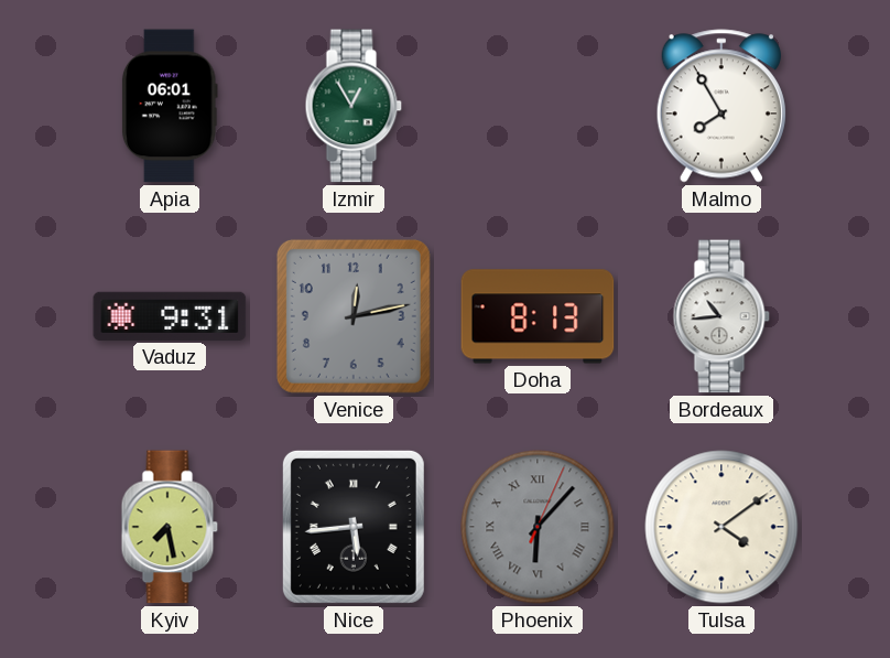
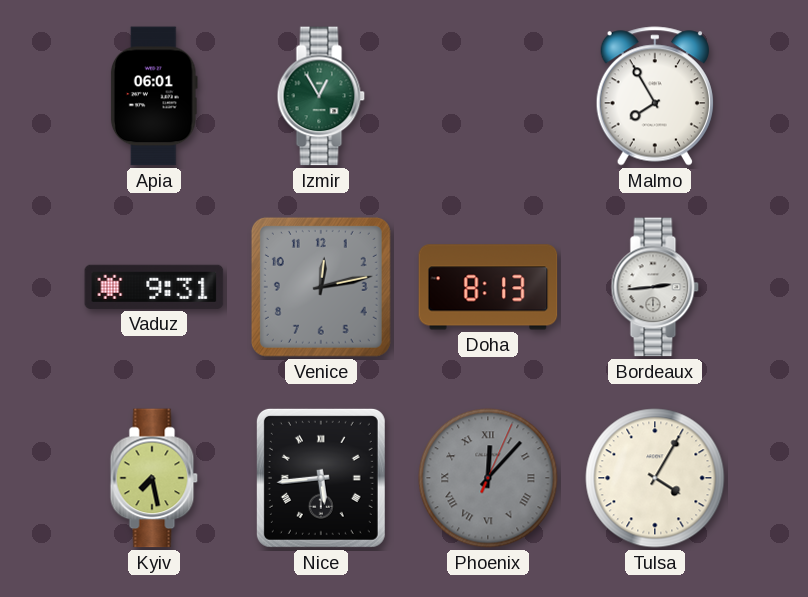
Bordeaux: 10:44 -> 2:44 (655, 287)
Phoenix: 6:07 -> 12:07 (488, 478)
Tulsa: 4:09 -> 4:05 (655, 478)
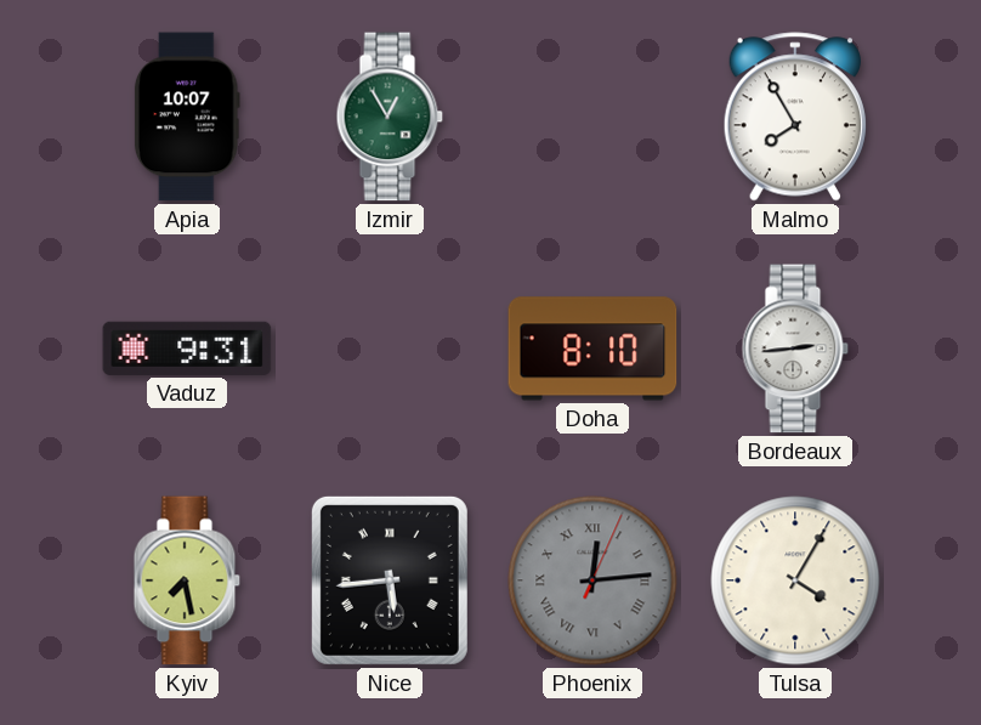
Apia: 06:01 -> 10:07 (187, 117)
Venice: 12:13 -> none (321, 287)
Doha: 8:13 -> 8:10 (592, 349)
Phoenix: 12:07 -> 12:14 (592, 580)
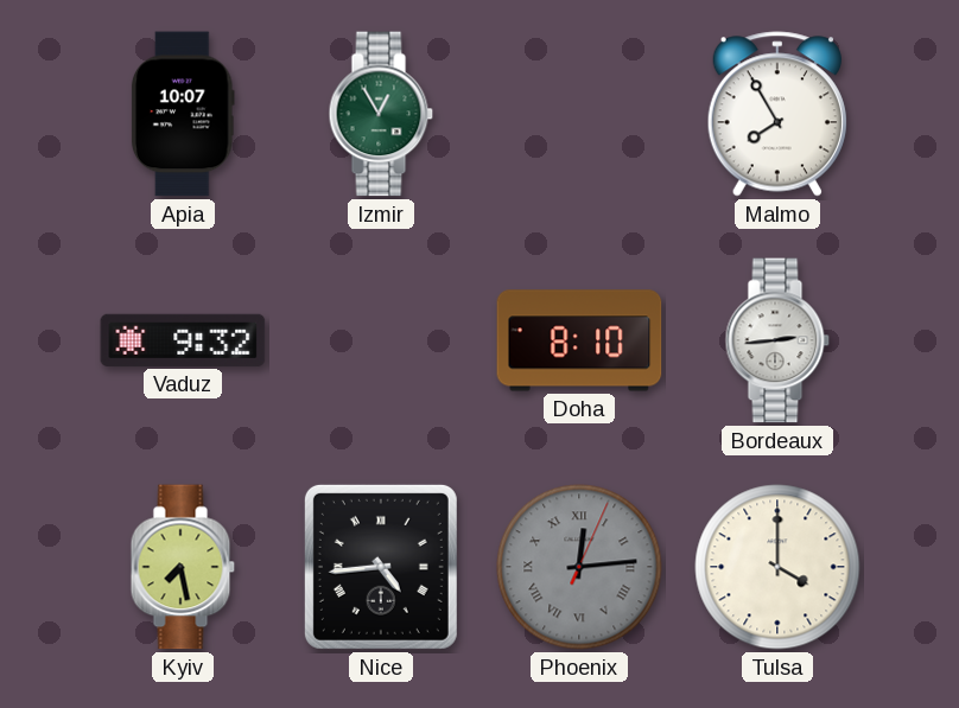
Vaduz: 9:31 -> 9:32 (183, 340)
Nice: 5:44 -> 4:44 (381, 567)
Tulsa: 4:05 -> 4:00 (777, 567)
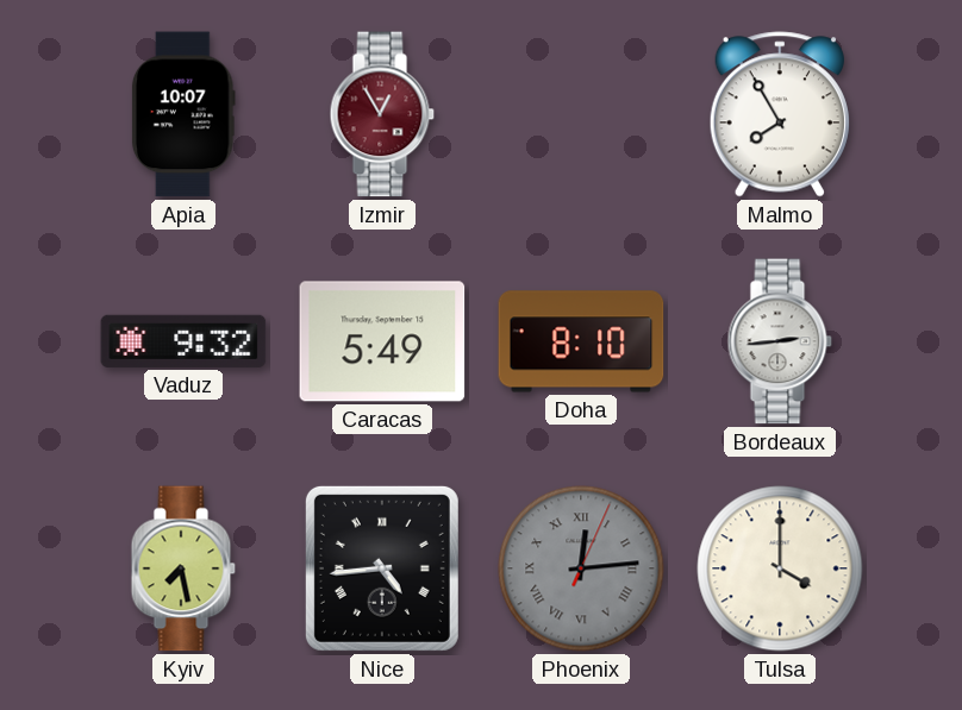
Izmir dial: green -> burgundy (382, 114)
Caracas: none -> 5:49 (382, 341)
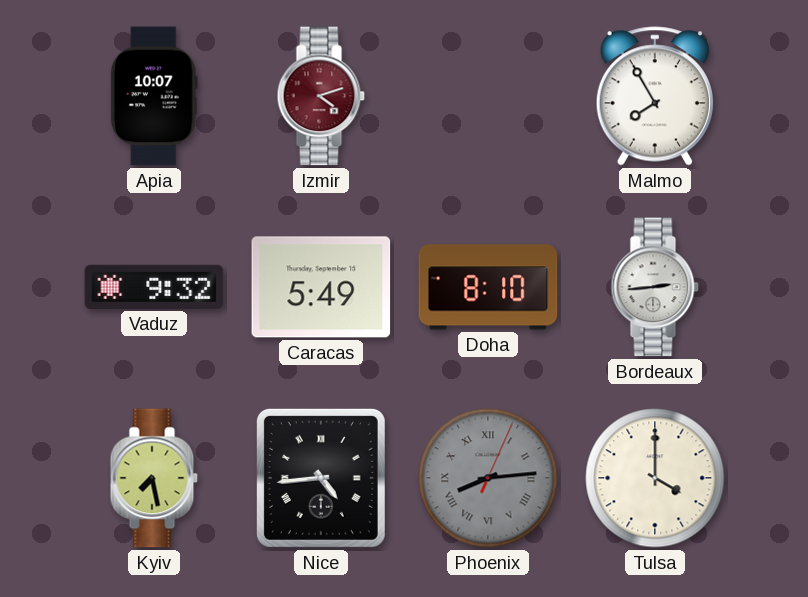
Izmir: 12:55 -> 4:12 (321, 96)
Phoenix: 12:14 -> 8:14 (488, 478)
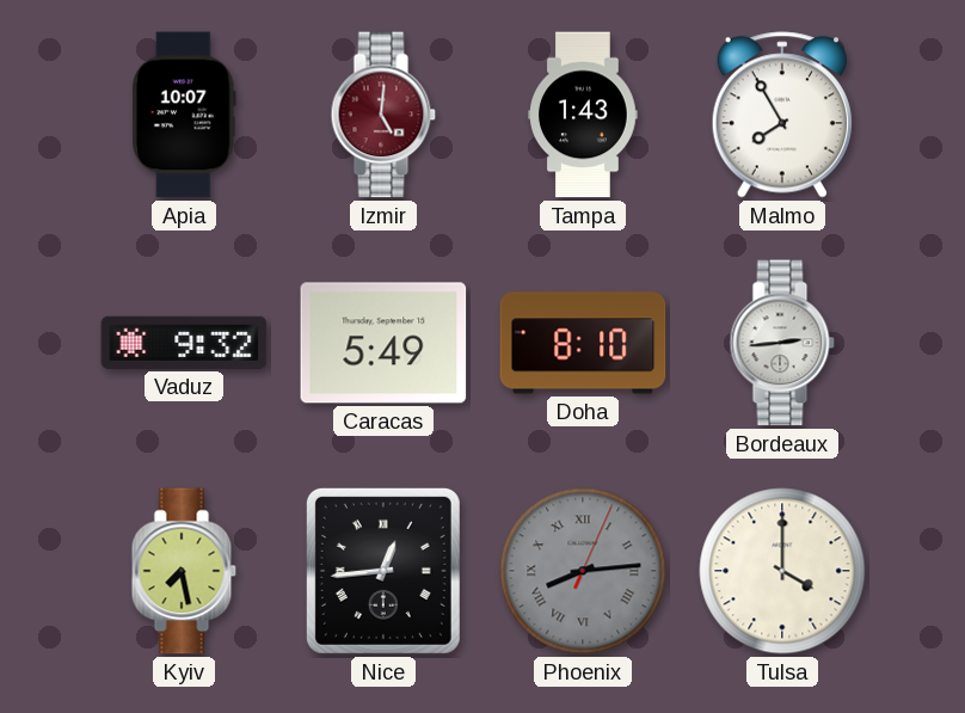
Izmir: 4:12 -> 5:01 (383, 115)
Tampa: none -> 1:43 (583, 115)
Nice: 4:44 -> 12:44 (383, 571)
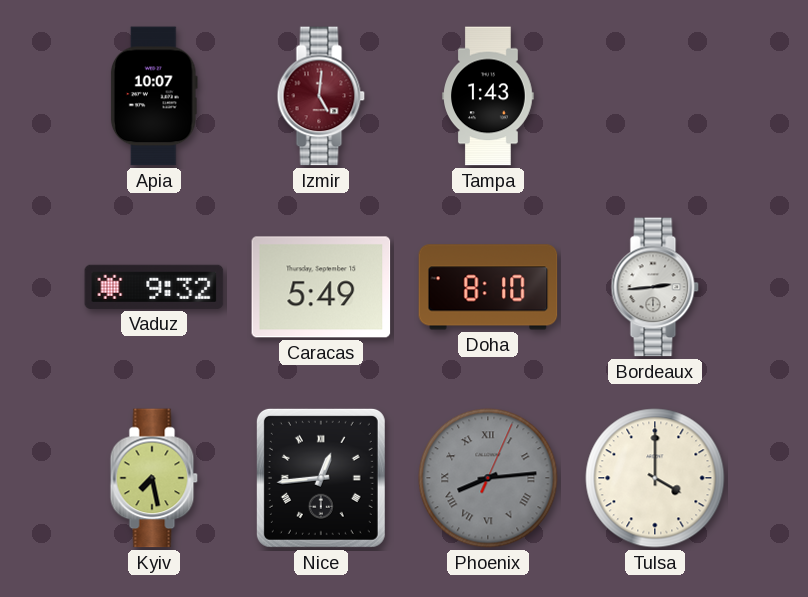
Malmo: 7:55 -> none (782, 115)
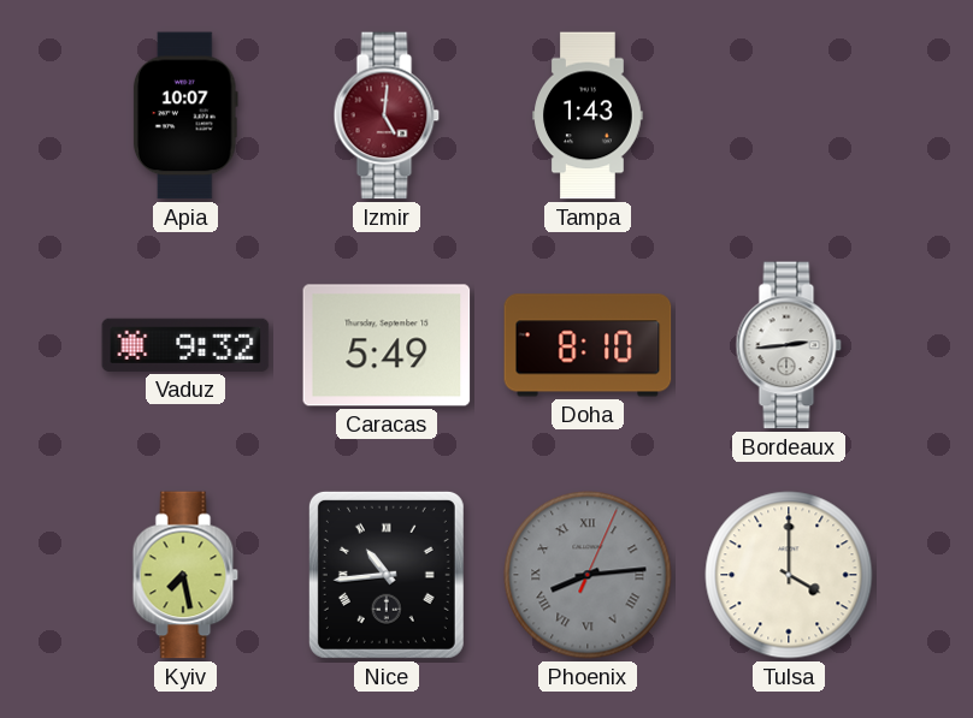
Nice: 12:44 -> 10:44 (387, 575)
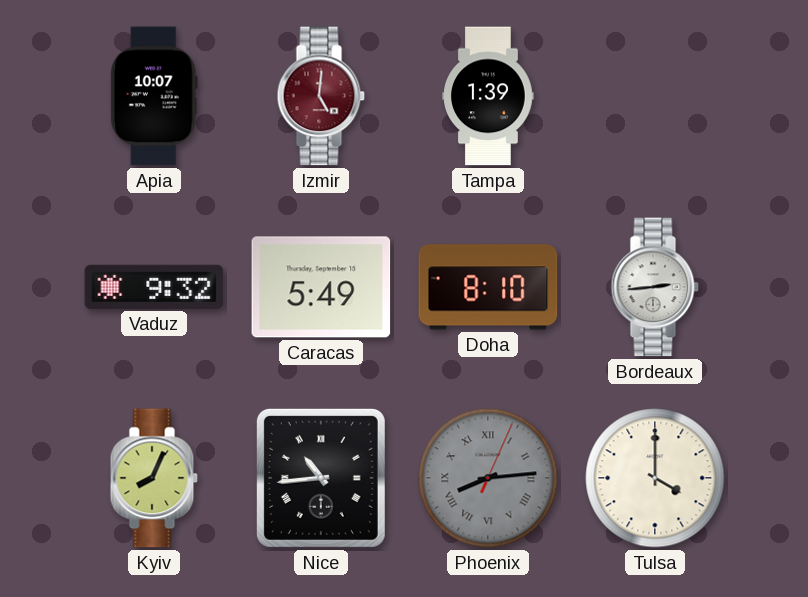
Tampa: 1:43 -> 1:39 (488, 96)
Kyiv: 7:28 -> 8:04 (154, 478)
